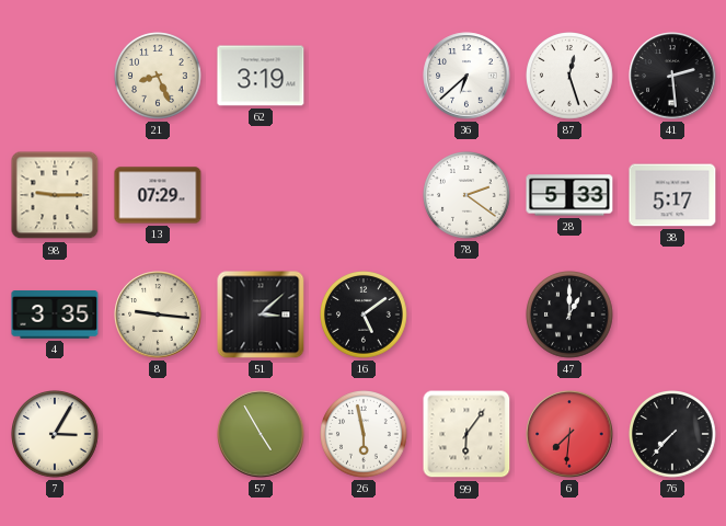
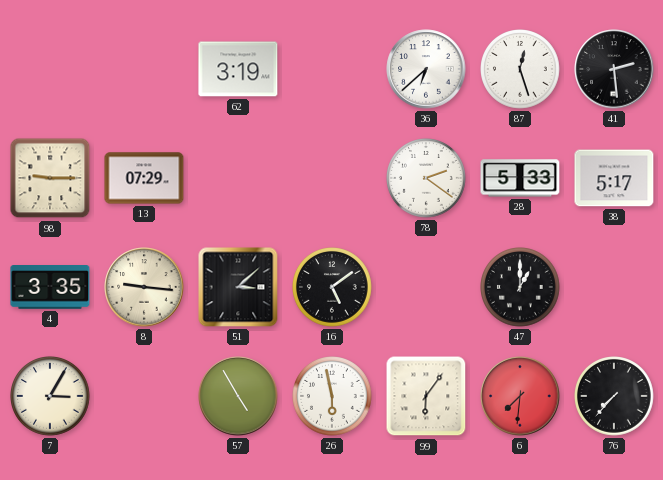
21: 8:26 -> none (159, 77)
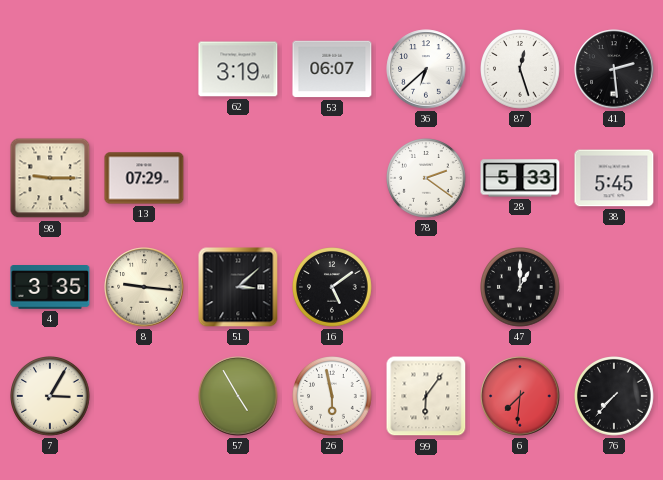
53: none -> 06:07 (332, 69)
38: 5:17 -> 5:45 (614, 178)
